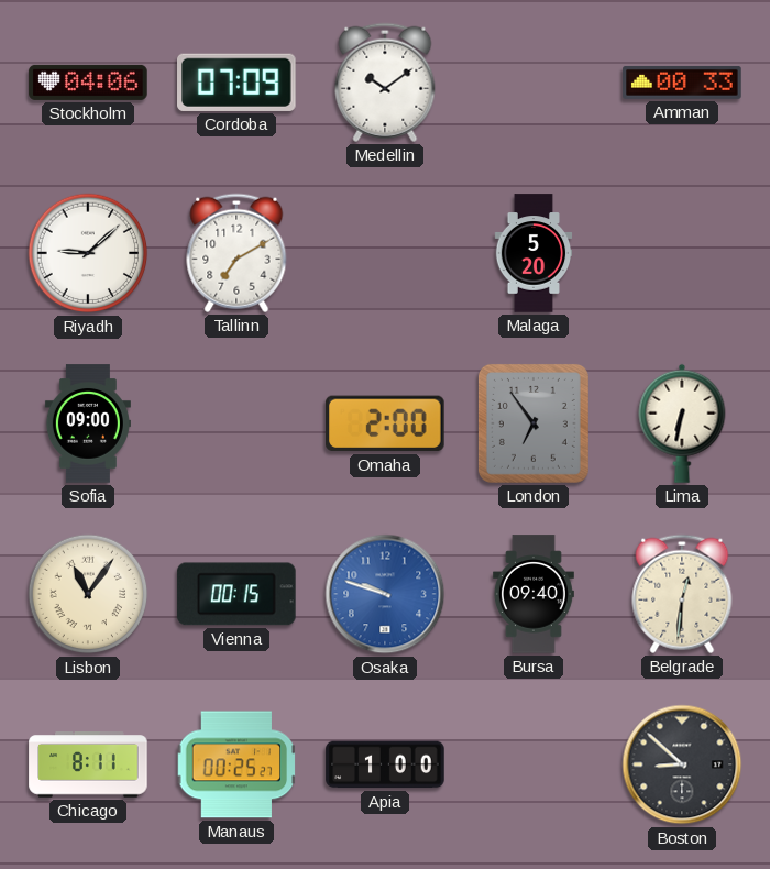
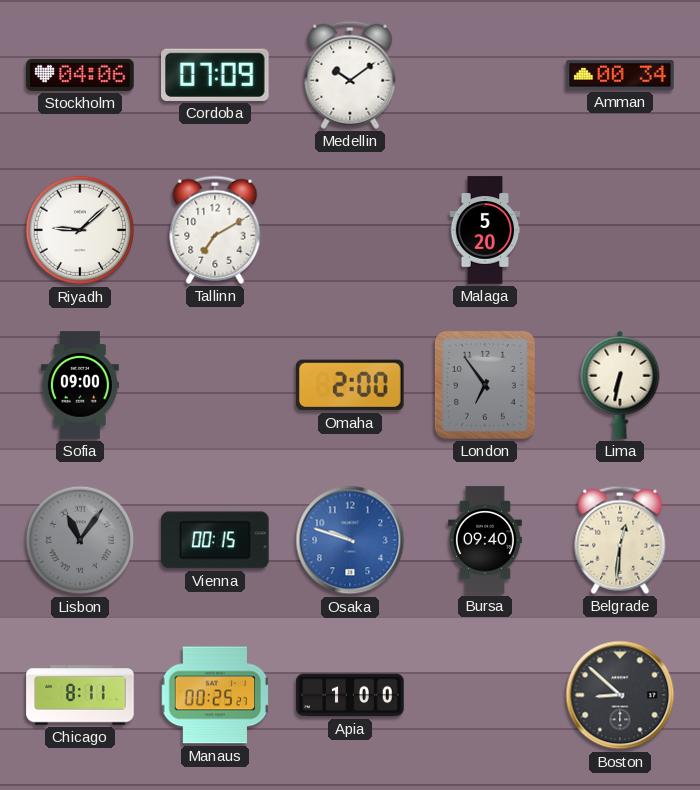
Amman: 00:33 -> 00:34 (620, 75)
Lisbon dial: cream -> grey (80, 540)
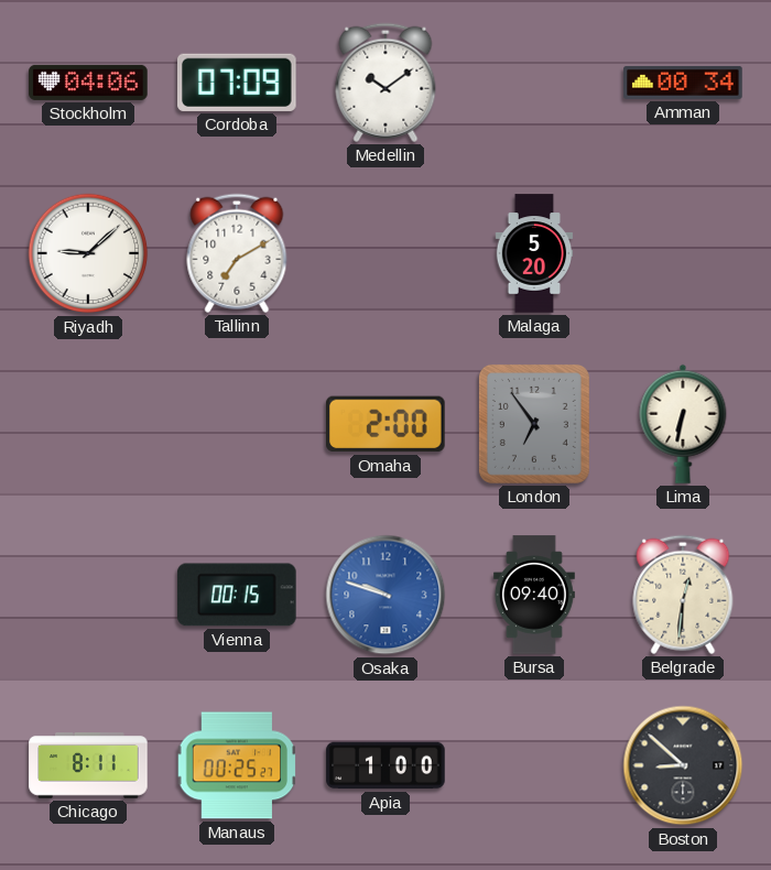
Sofia: 09:00 -> none (80, 385)
Lisbon: 11:06 -> none (80, 540)
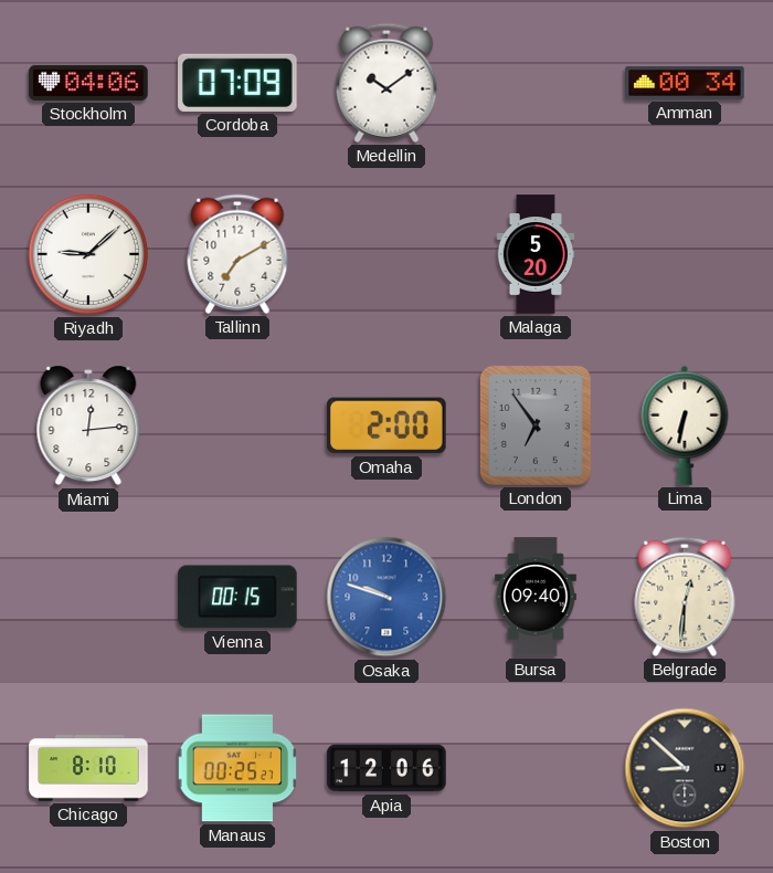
Miami: none -> 12:14 (88, 425)
Chicago: 8:11 -> 8:10 (88, 768)
Apia: 1:00 -> 12:06 (386, 768)
